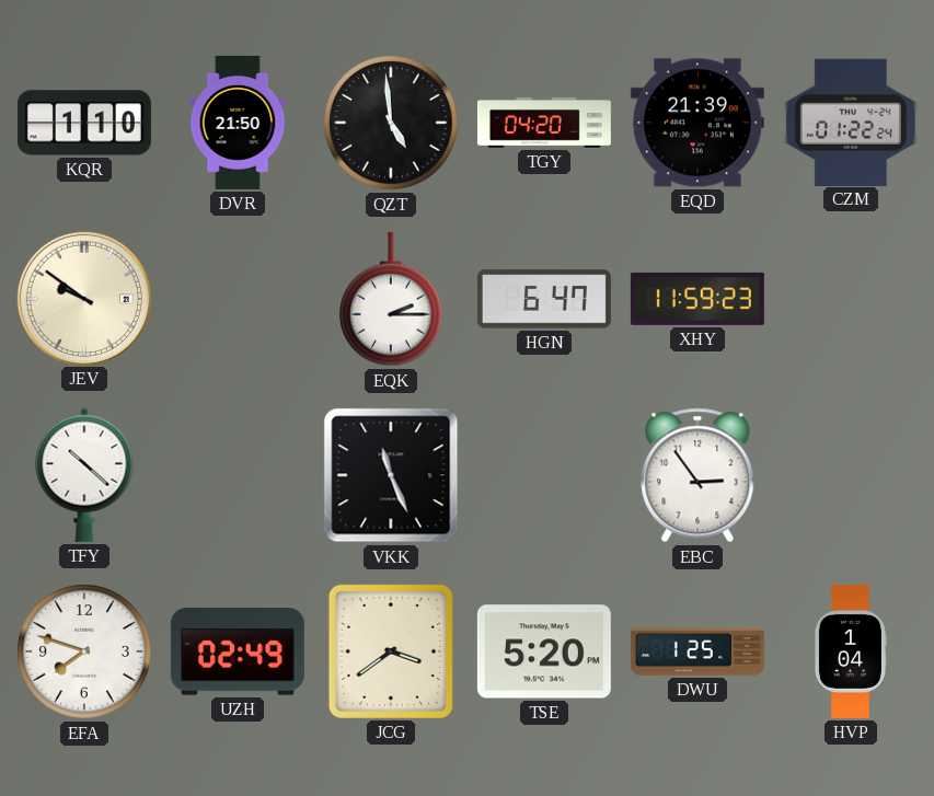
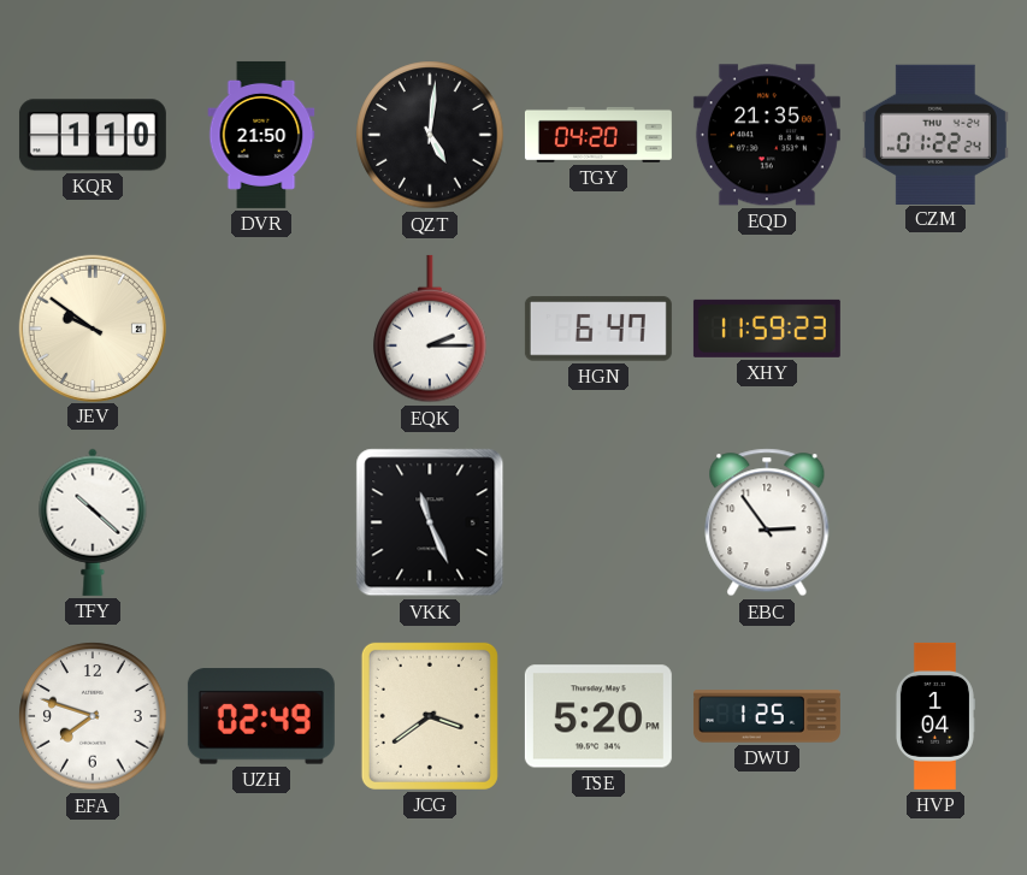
QZT: 4:59 -> 5:01 (430, 135)
EQD: 21:39 -> 21:35 (767, 135)
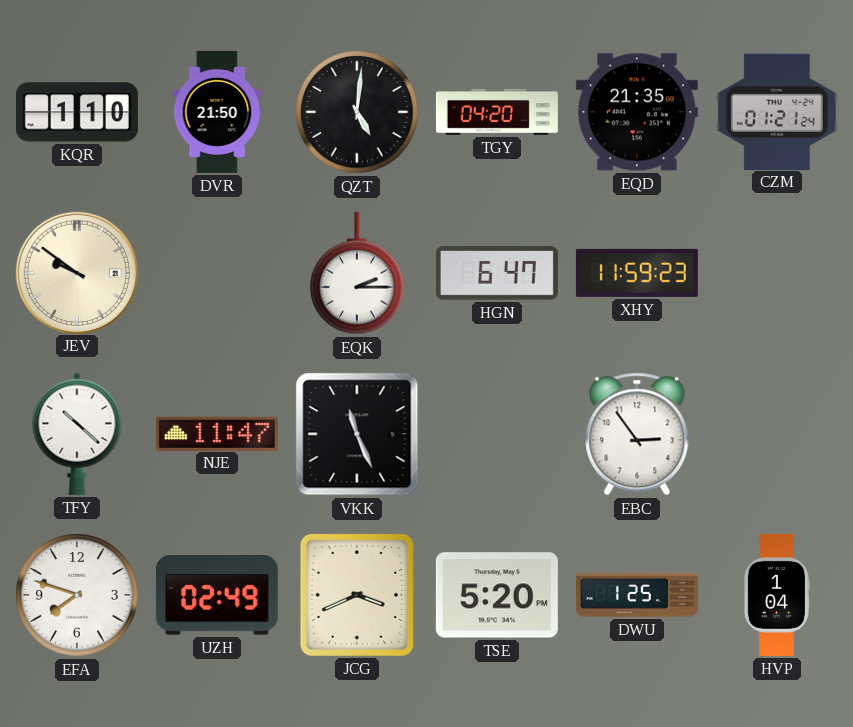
CZM: 01:22 -> 01:21 (777, 111)
NJE: none -> 11:47 (217, 433)
JCG: 3:39 -> 3:41 (357, 595)
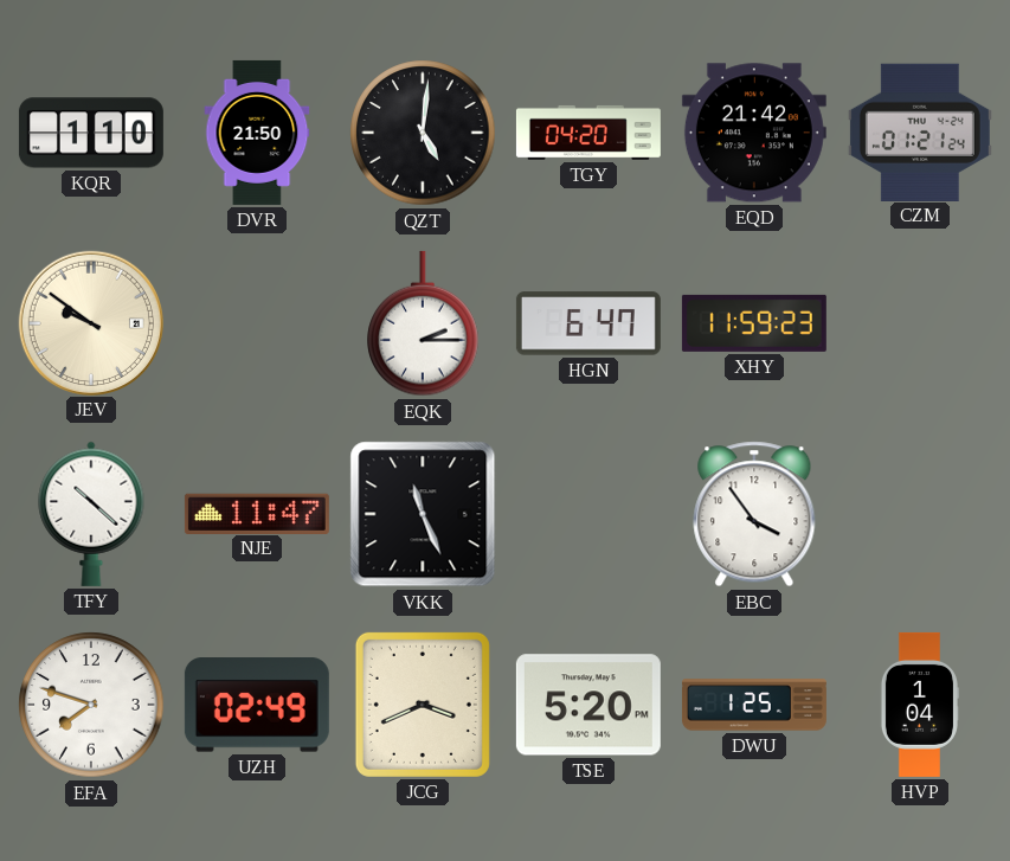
EQD: 21:35 -> 21:42 (754, 133)
EBC: 2:54 -> 3:54 (754, 514)
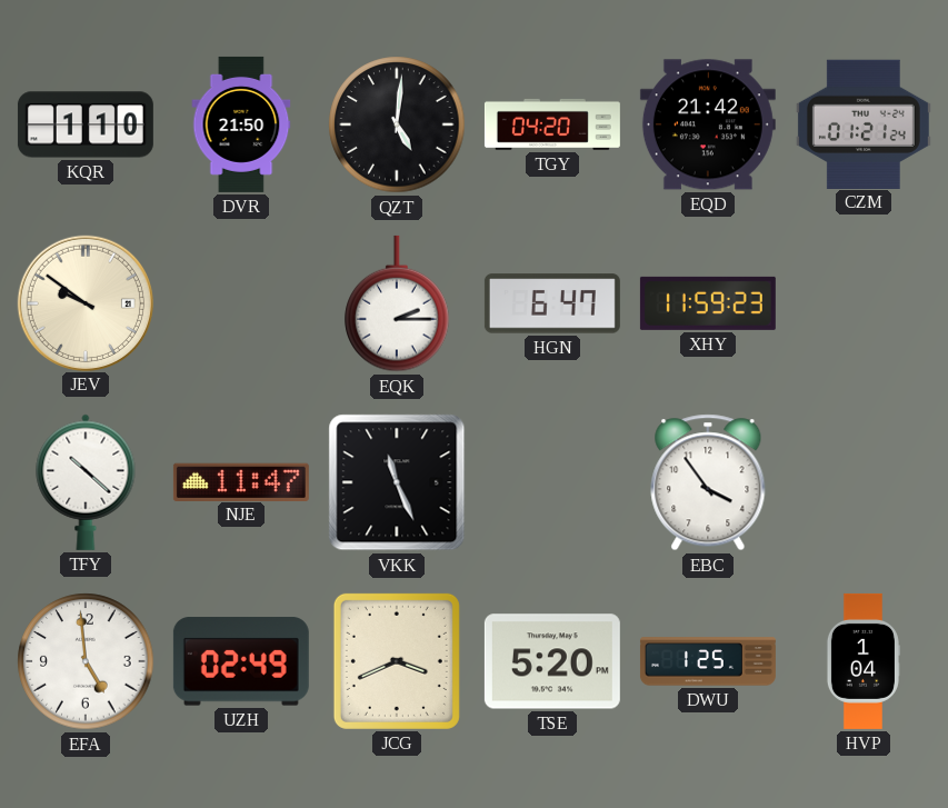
EFA: 7:48 -> 4:59 (86, 661)
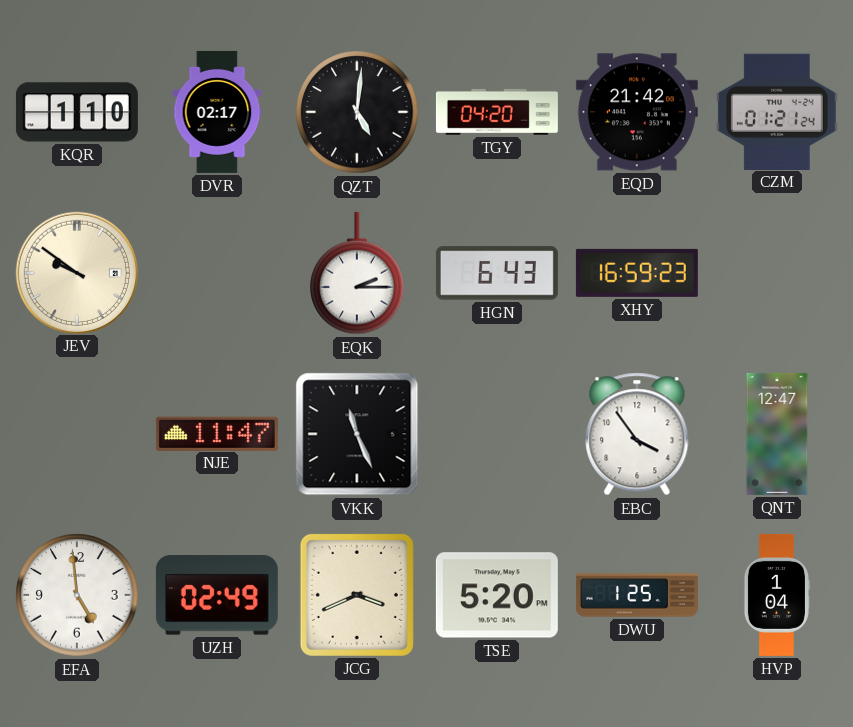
DVR: 21:50 -> 02:17 (217, 112)
HGN: 6:47 -> 6:43 (497, 273)
XHY: 11:59 -> 16:59 (637, 273)
TFY: 10:22 -> none (86, 482)
QNT: none -> 12:47 (777, 434)
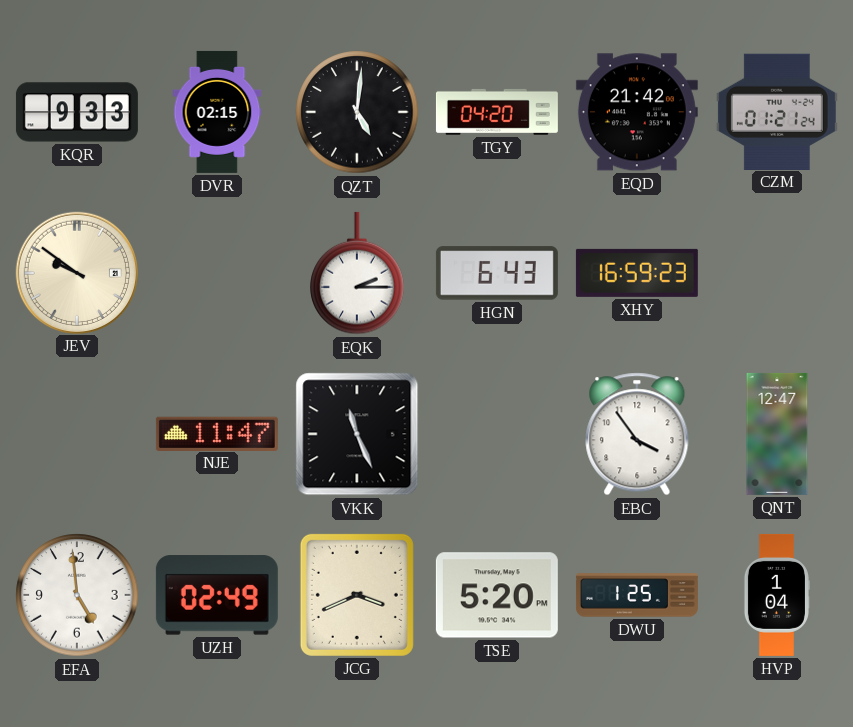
KQR: 1:10 -> 9:33 (77, 112)
DVR: 02:17 -> 02:15 (217, 112)
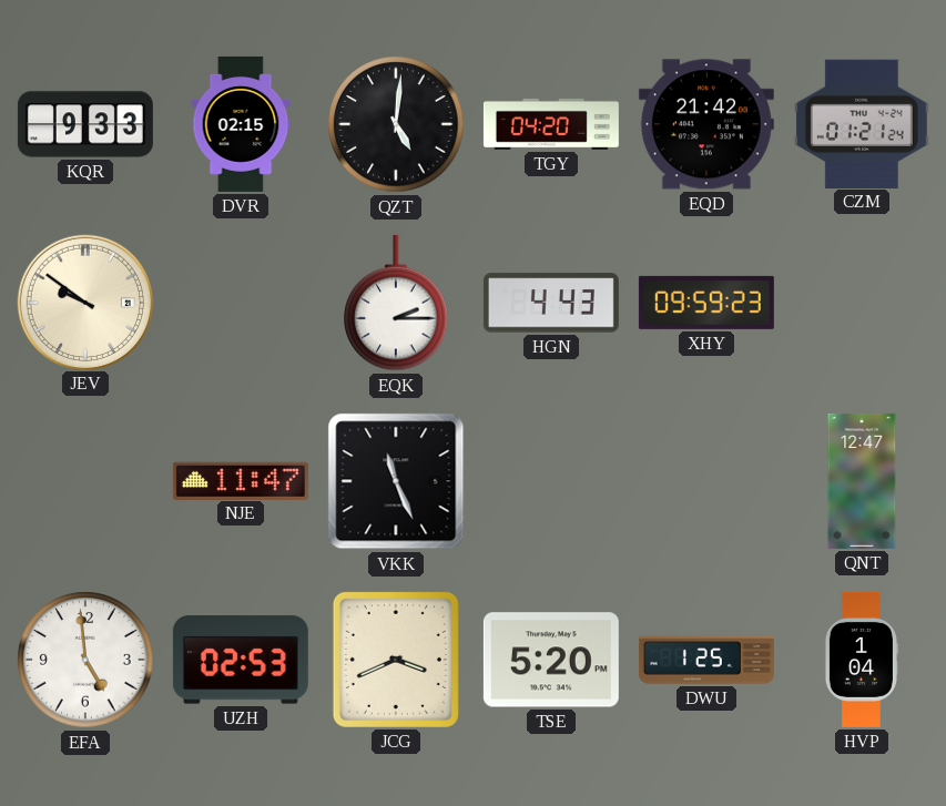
HGN: 6:43 -> 4:43 (551, 303)
XHY: 16:59 -> 09:59 (706, 303)
EBC: 3:54 -> none (637, 434)
UZH: 02:49 -> 02:53 (241, 660)
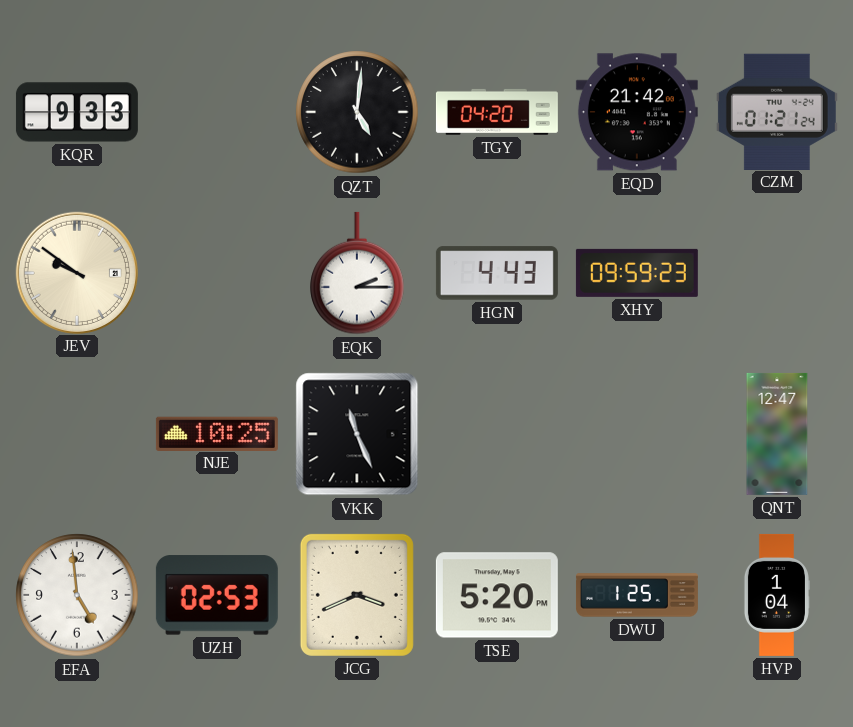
DVR: 02:15 -> none (241, 124)
NJE: 11:47 -> 10:25 (217, 433)
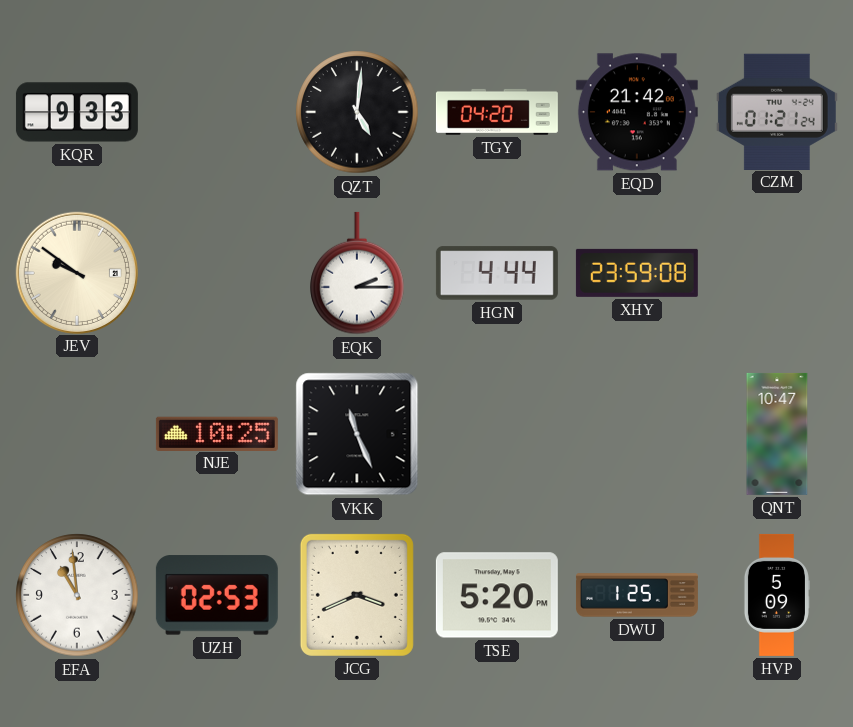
HGN: 4:43 -> 4:44 (497, 273)
XHY: 09:59 -> 23:59 (637, 273)
QNT: 12:47 -> 10:47 (777, 434)
EFA: 4:59 -> 10:59 (77, 595)
HVP: 1:04 -> 5:09 (776, 595)
